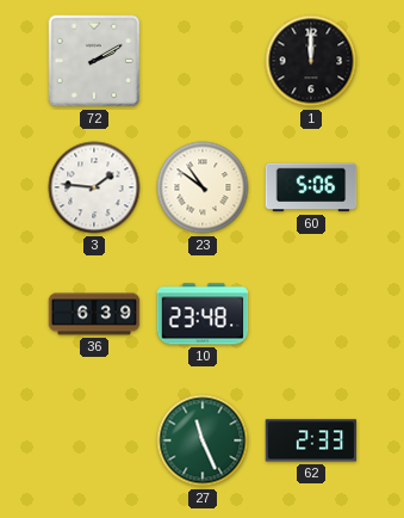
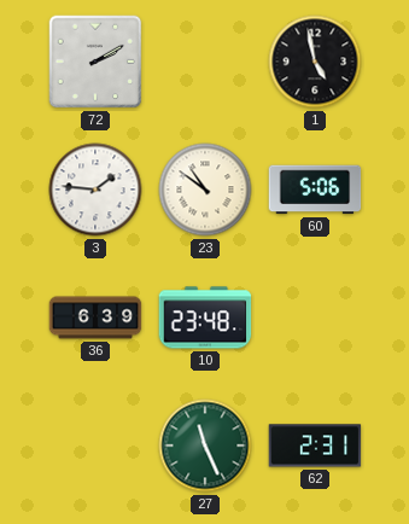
1: 12:00 -> 4:58 (315, 62)
62: 2:33 -> 2:31 (315, 446)
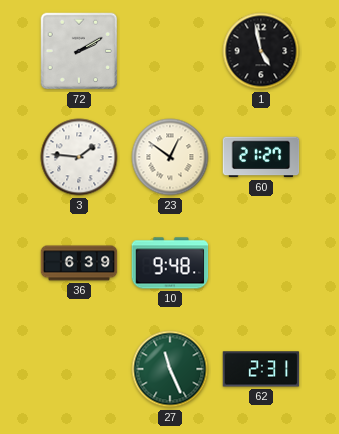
23: 10:51 -> 12:51 (170, 157)
60: 5:06 -> 21:27 (261, 157)
10: 23:48 -> 9:48 (170, 263)
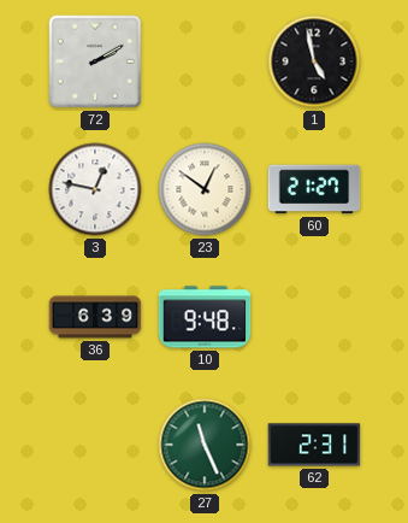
3: 1:46 -> 12:47 (95, 189)
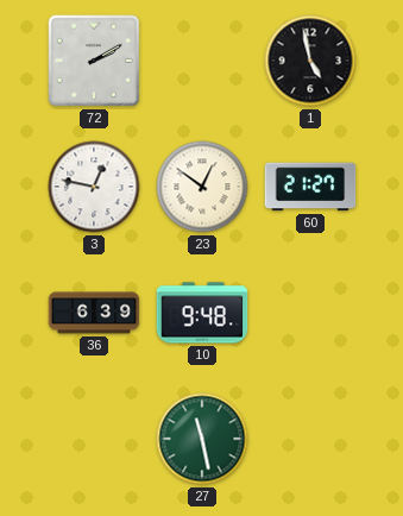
27: 11:26 -> 11:28 (202, 439)
62: 2:31 -> none (314, 445)
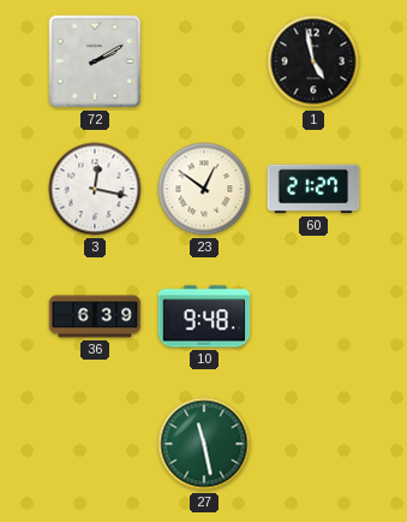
3: 12:47 -> 12:17 (95, 189)
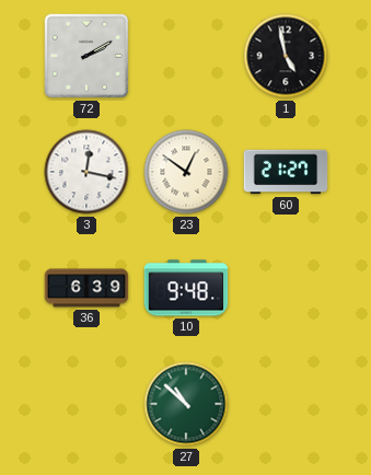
27: 11:28 -> 10:52 (186, 404)
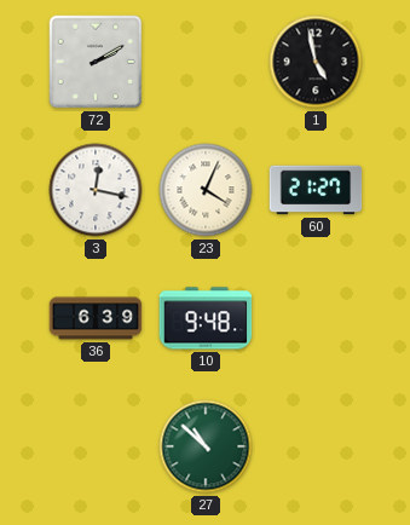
23: 12:51 -> 4:04 (206, 190)
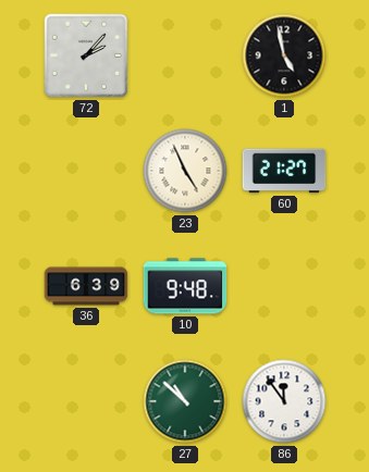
72: 2:10 -> 2:07 (86, 55)
3: 12:17 -> none (96, 190)
23: 4:04 -> 4:56 (185, 171)
86: none -> 11:54 (284, 401)
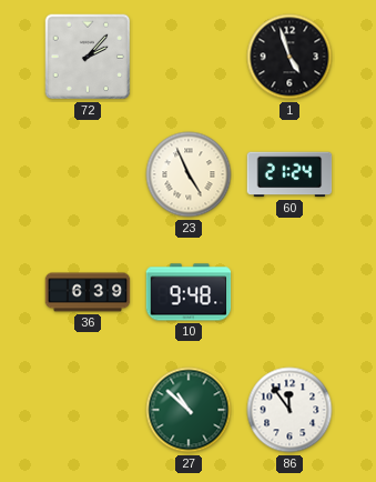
1: 4:58 -> 4:57 (289, 57)
60: 21:27 -> 21:24 (289, 174)
